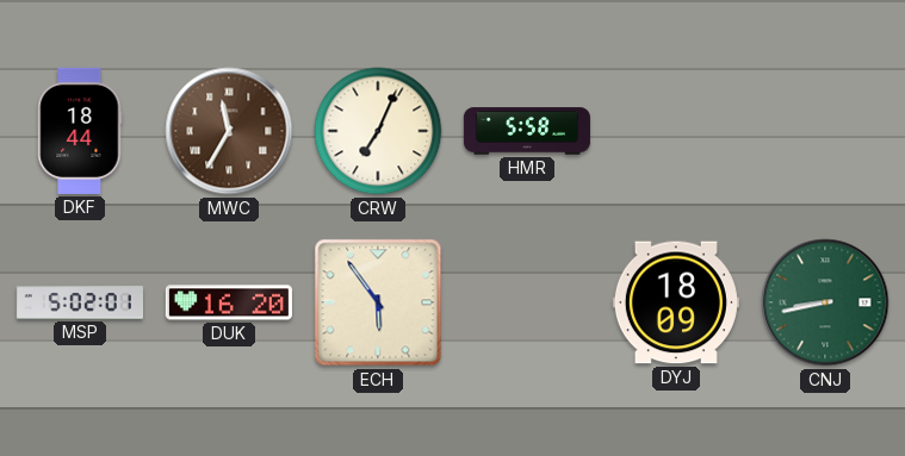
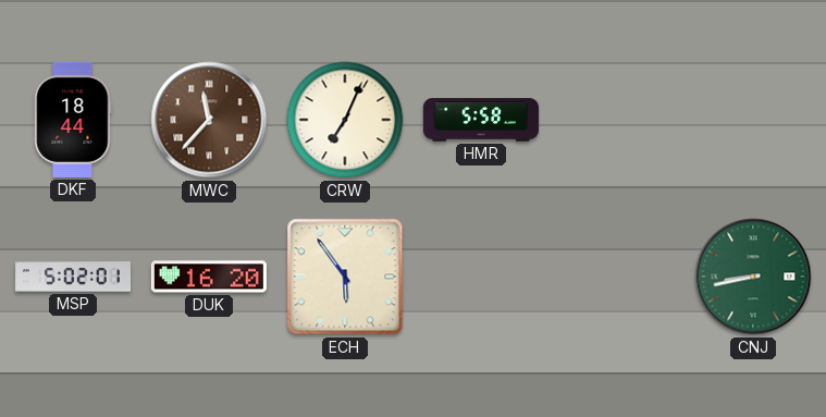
MWC: 11:35 -> 11:37 (209, 120)
DYJ: 18:09 -> none (676, 302)
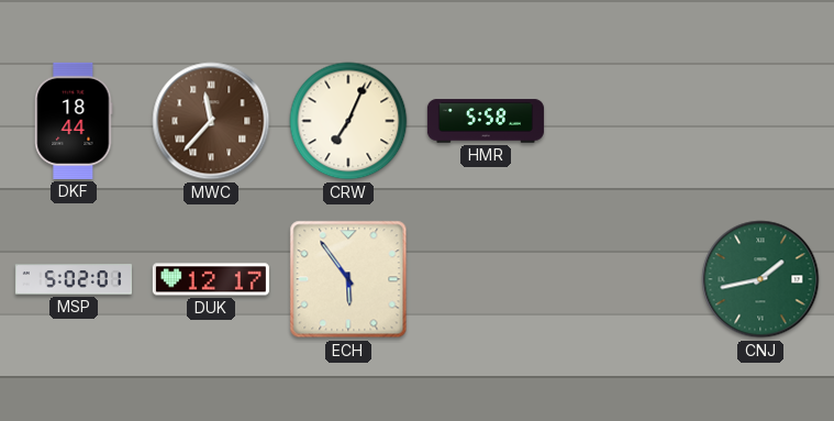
DUK: 16:20 -> 12:17 (211, 279)
CNJ: 8:43 -> 1:43 (760, 279)
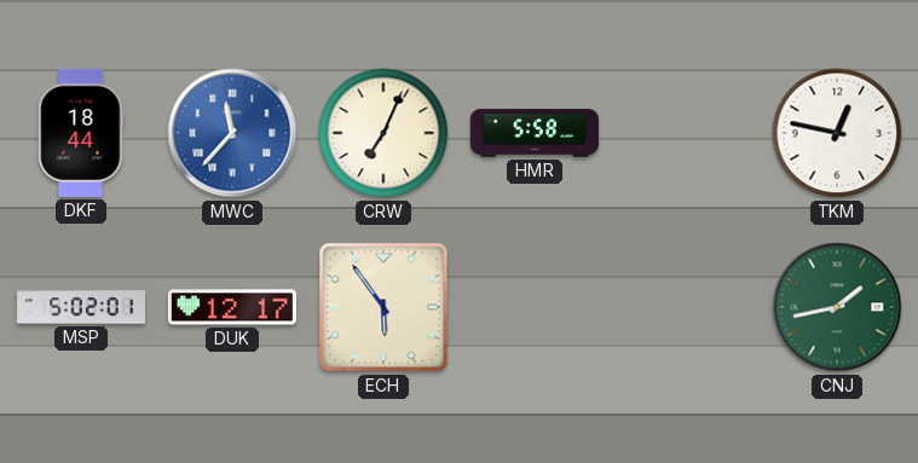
MWC dial: brown -> blue (232, 133)
TKM: none -> 12:47 (837, 133)
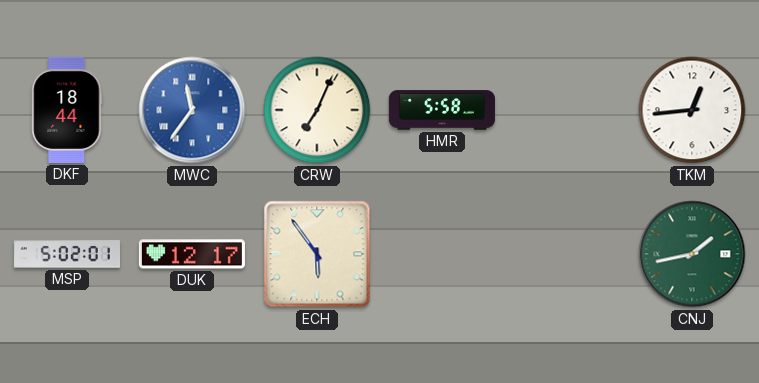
MWC: 11:37 -> 11:36 (192, 110)
TKM: 12:47 -> 12:44 (692, 110)
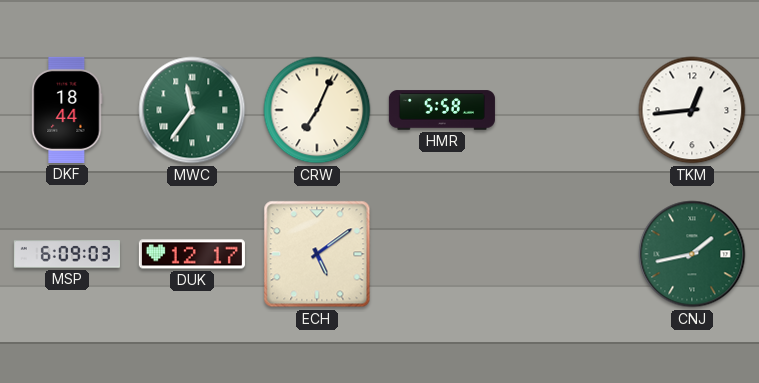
MWC dial: blue -> green (192, 110)
MSP: 5:02 -> 6:09 (67, 254)
ECH: 5:54 -> 5:09 (317, 254)
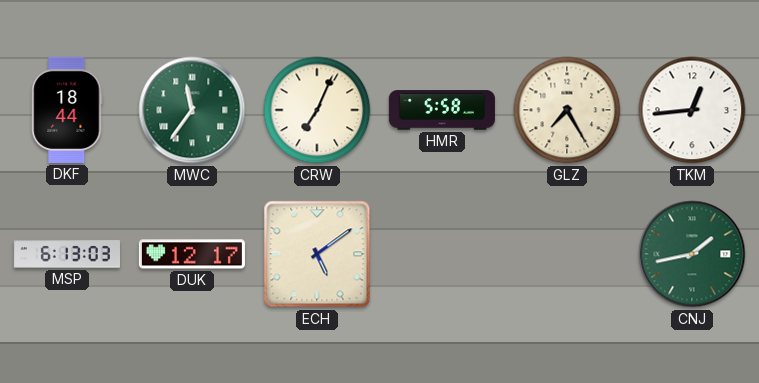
GLZ: none -> 7:25 (567, 110)
MSP: 6:09 -> 6:13 (67, 254)
